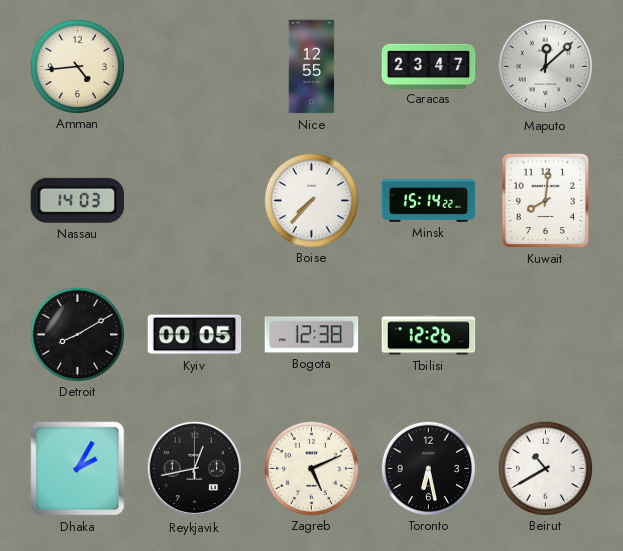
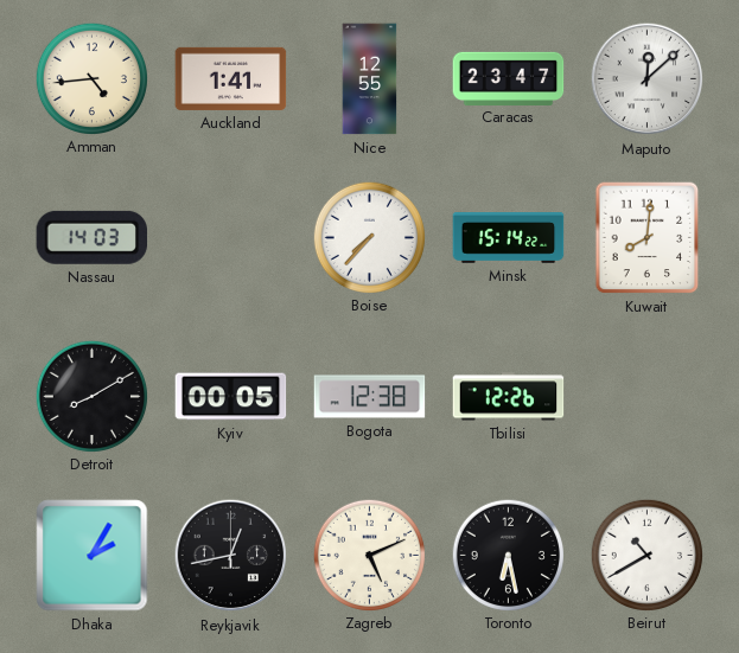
Auckland: none -> 1:41 (231, 78)
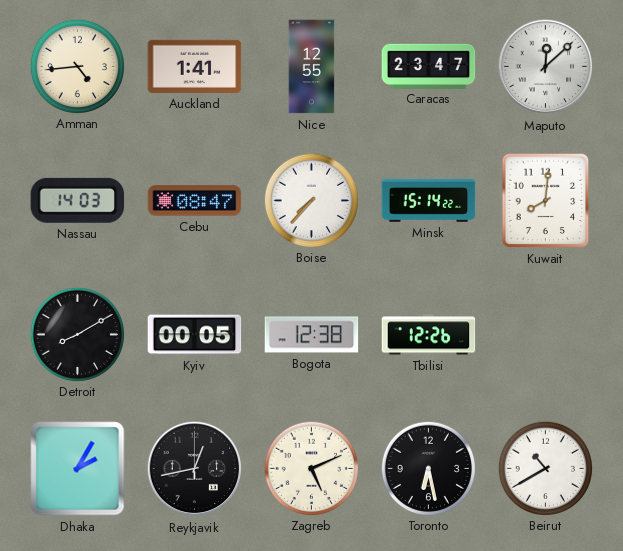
Cebu: none -> 08:47 (195, 201)
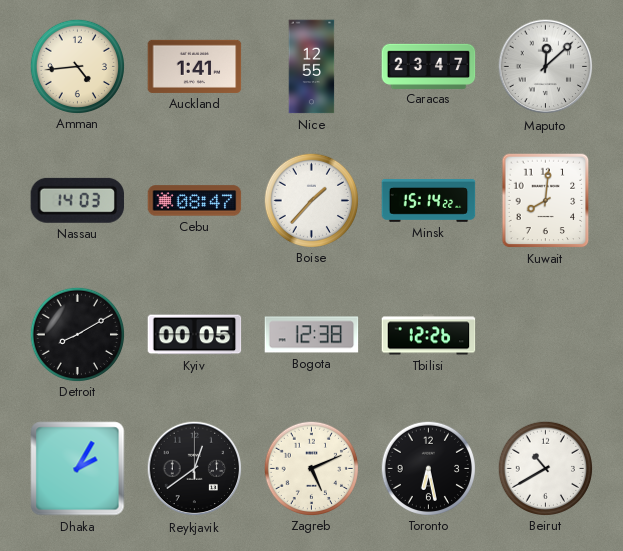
Boise: 7:37 -> 1:37 (311, 200)
Reykjavik: 12:43 -> 12:39 (195, 469)
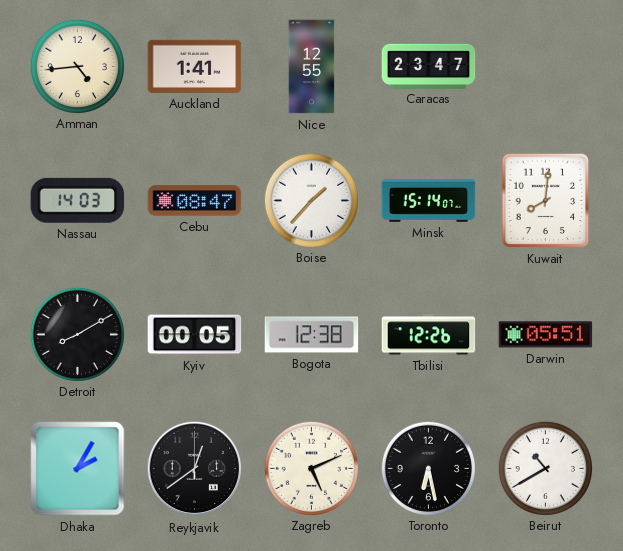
Maputo: 12:08 -> none (546, 67)
Minsk: 15:14:22 -> 15:14:07 (429, 201)
Darwin: none -> 05:51 (546, 335)
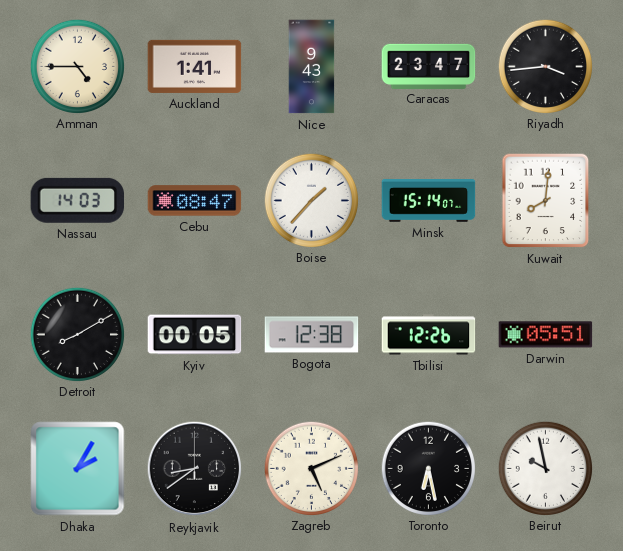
Amman: 4:44 -> 4:45 (77, 66)
Nice: 12:55 -> 9:43 (312, 67)
Riyadh: none -> 3:44 (545, 66)
Reykjavik: 12:39 -> 8:39 (195, 469)
Beirut: 10:40 -> 9:58 (545, 468)
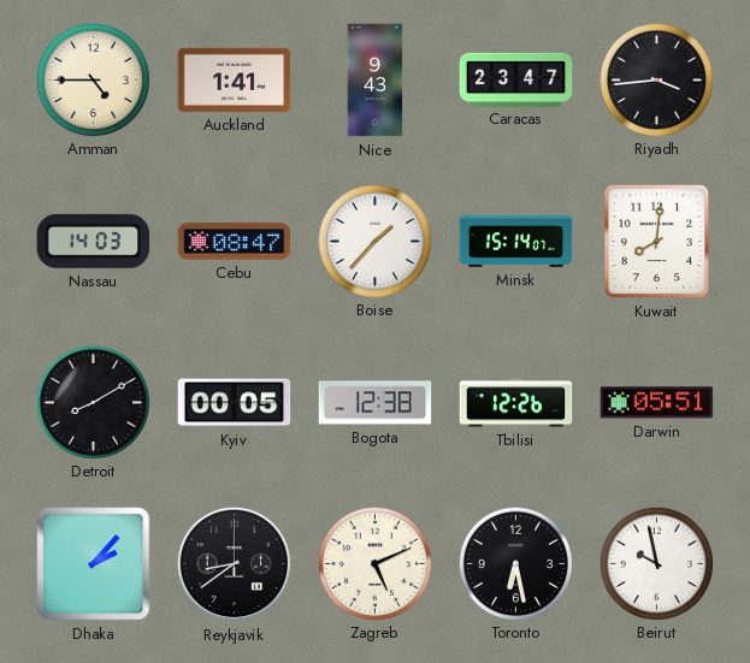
Dhaka: 2:05 -> 2:07 (94, 564)
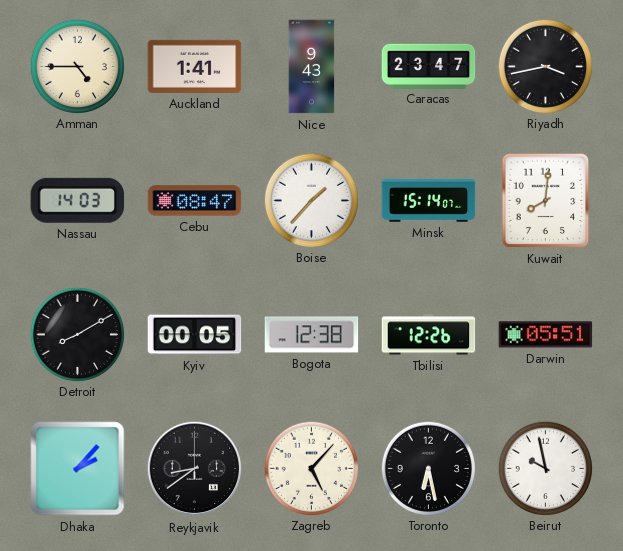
Riyadh: 3:44 -> 3:43 (545, 66)
Zagreb: 5:11 -> 5:07 (311, 468)
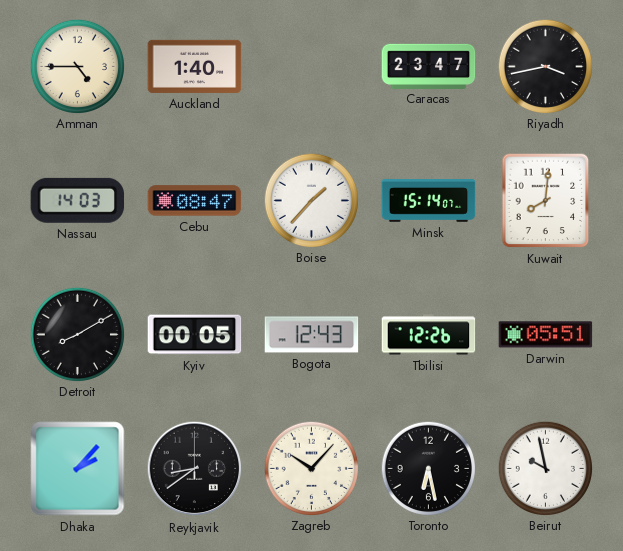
Auckland: 1:41 -> 1:40 (195, 66)
Nice: 9:43 -> none (312, 67)
Bogota: 12:38 -> 12:43 (312, 335)
Zagreb: 5:07 -> 10:07 (311, 468)
